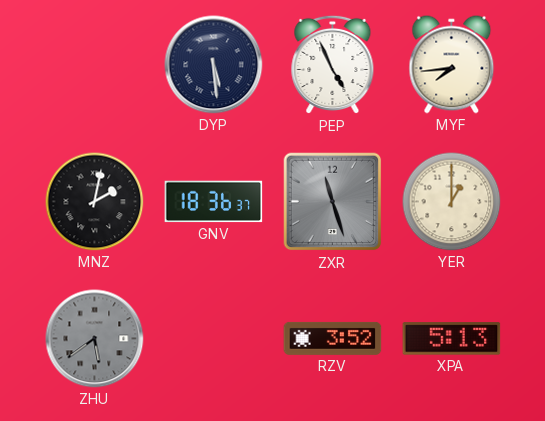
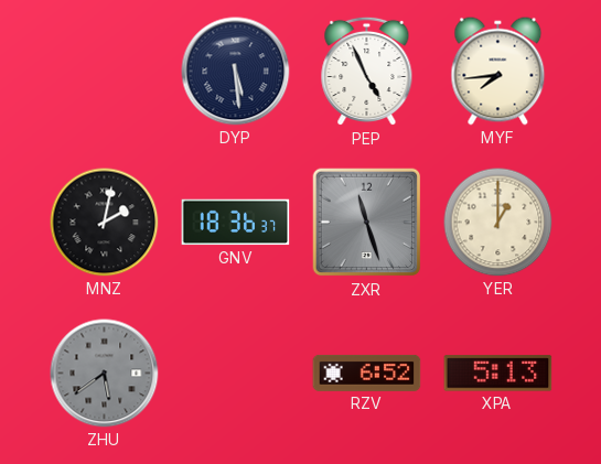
RZV: 3:52 -> 6:52 (367, 373)
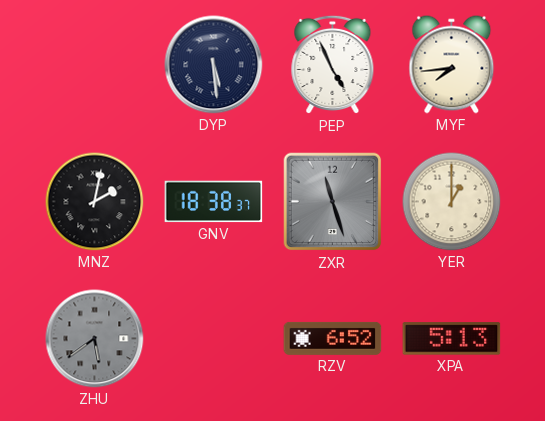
GNV: 18:36 -> 18:38 (214, 202)
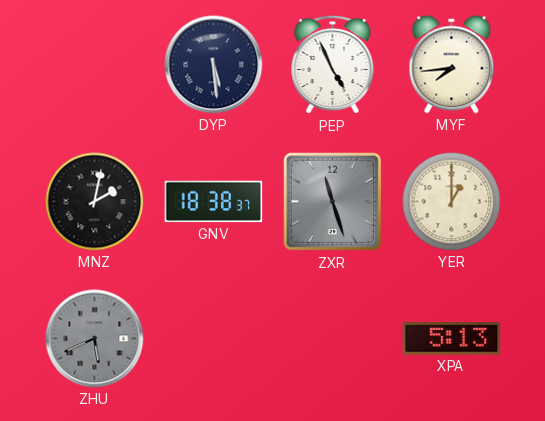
ZHU: 5:39 -> 5:41 (95, 339)
RZV: 6:52 -> none (333, 338)
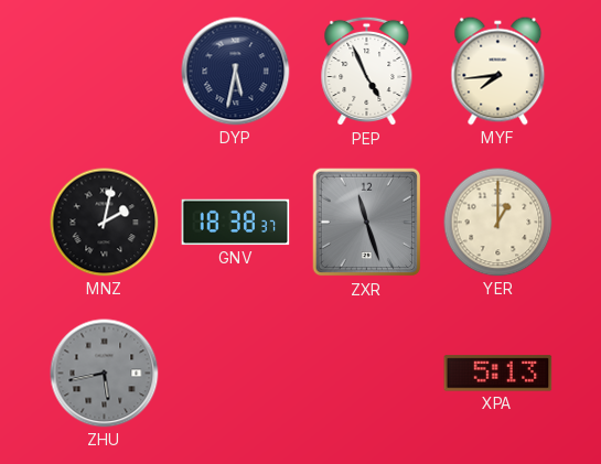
DYP: 5:29 -> 5:32 (236, 72)
ZHU: 5:41 -> 5:43 (105, 374)
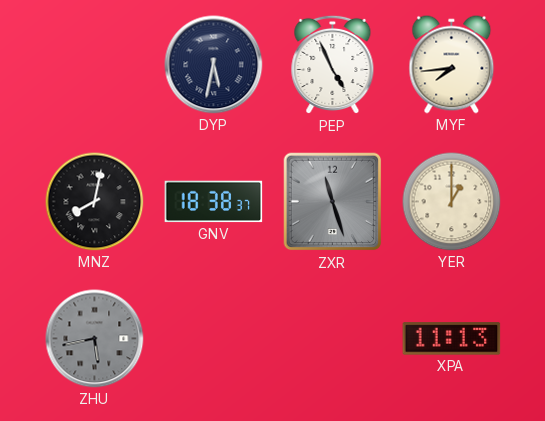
MNZ: 2:02 -> 8:02 (95, 202)
XPA: 5:13 -> 11:13 (452, 339)
